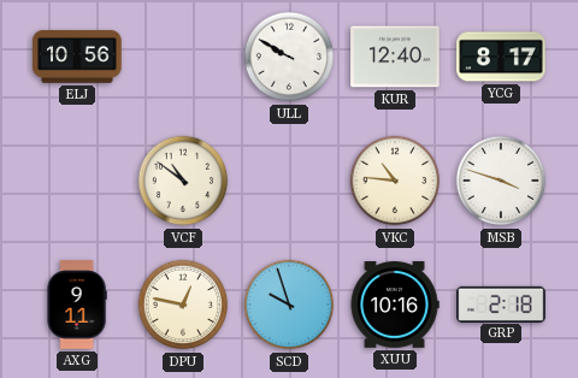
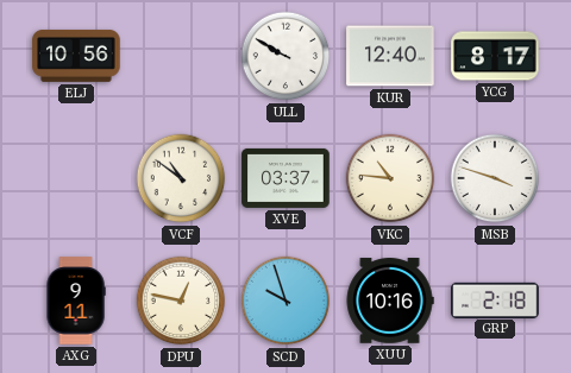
XVE: none -> 03:37 (285, 178)
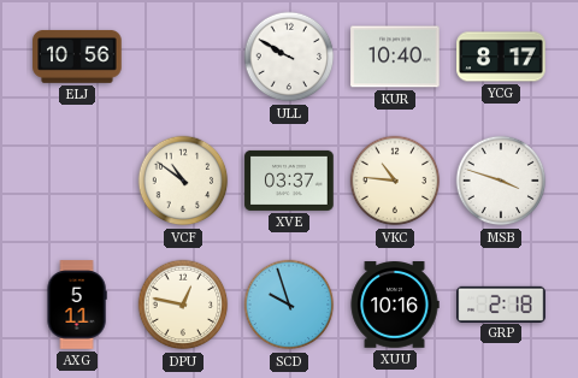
KUR: 12:40 -> 10:40 (395, 57)
AXG: 9:11 -> 5:11 (77, 305)
